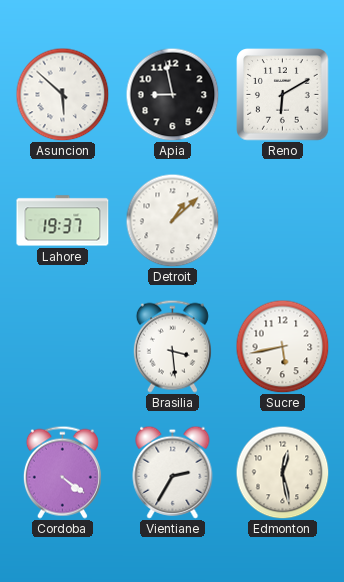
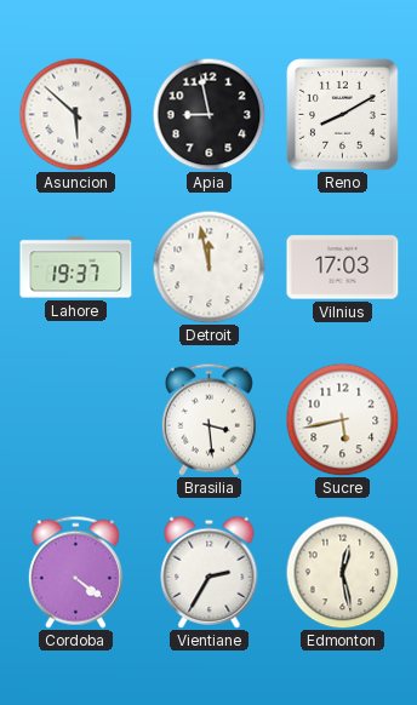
Reno: 6:10 -> 8:10 (343, 115)
Detroit: 1:08 -> 11:58 (208, 266)
Vilnius: none -> 17:03 (343, 268)
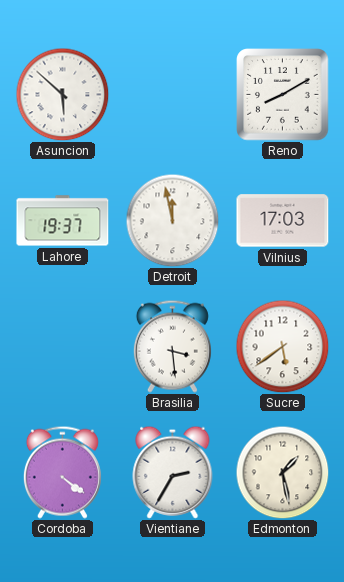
Apia: 8:58 -> none (208, 114)
Sucre: 5:43 -> 5:39 (282, 346)
Edmonton: 12:28 -> 1:28 (282, 472)
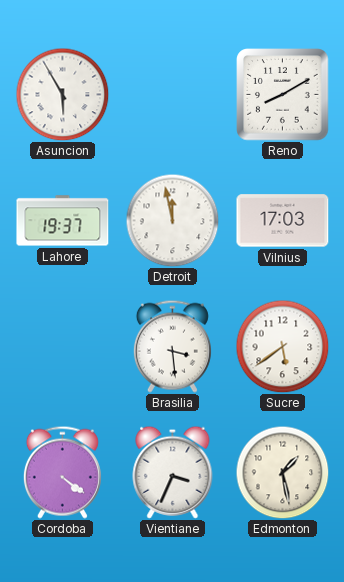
Asuncion: 5:52 -> 5:55 (62, 94)
Vientiane: 2:35 -> 3:34 (173, 472)
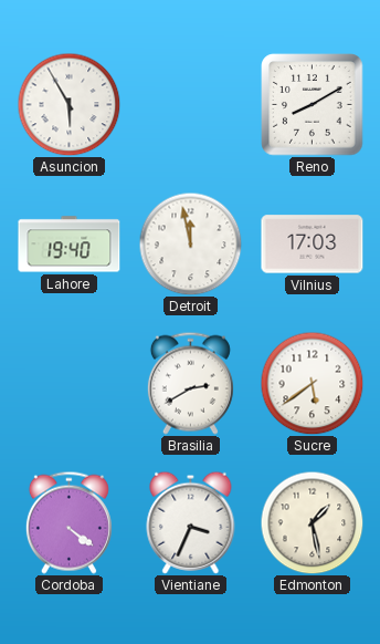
Lahore: 19:37 -> 19:40 (70, 245)
Brasilia: 3:29 -> 2:40 (190, 383)
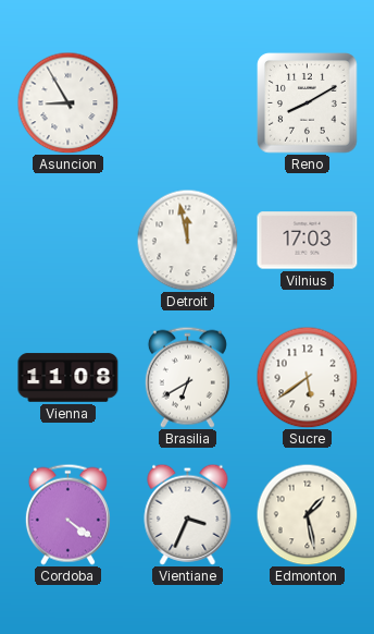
Asuncion: 5:55 -> 8:55 (67, 102)
Lahore: 19:40 -> none (70, 245)
Vienna: none -> 11:08 (68, 378)
Brasilia: 2:40 -> 6:40 (187, 377)
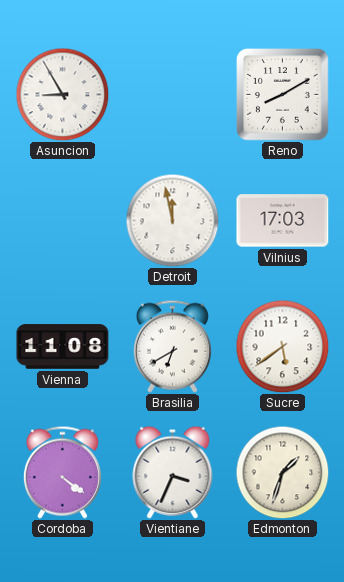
Edmonton: 1:28 -> 1:33 (282, 472)
